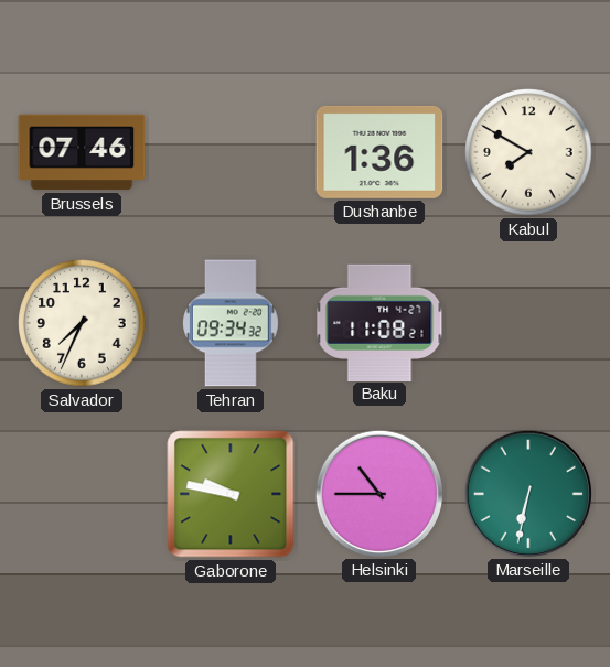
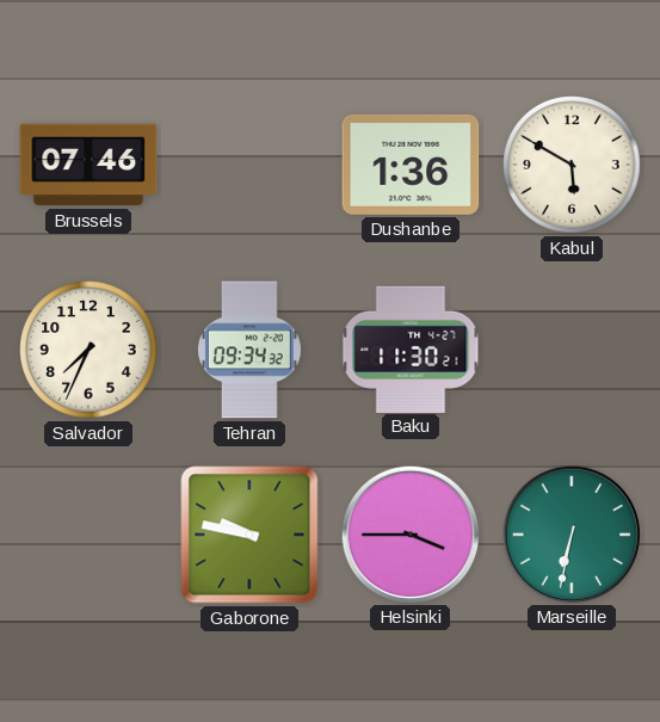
Kabul: 7:50 -> 5:50 (572, 165)
Baku: 11:08 -> 11:30 (411, 348)
Helsinki: 10:45 -> 3:45 (409, 533)
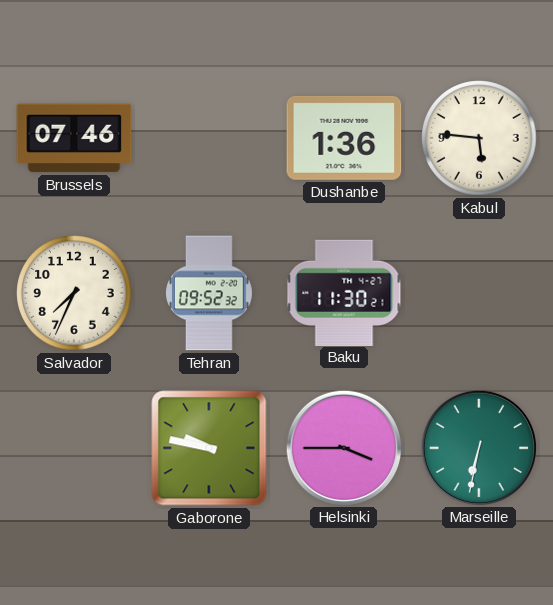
Kabul: 5:50 -> 5:46 (479, 138)
Tehran: 09:34 -> 09:52 (210, 293)
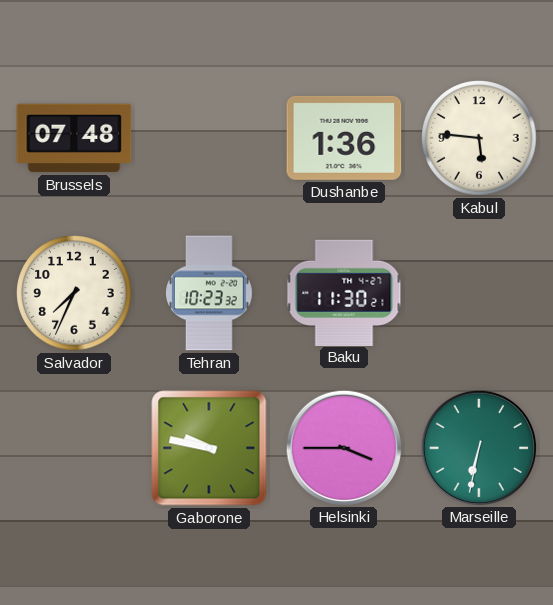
Brussels: 07:46 -> 07:48 (74, 138)
Tehran: 09:52 -> 10:23 (210, 293)
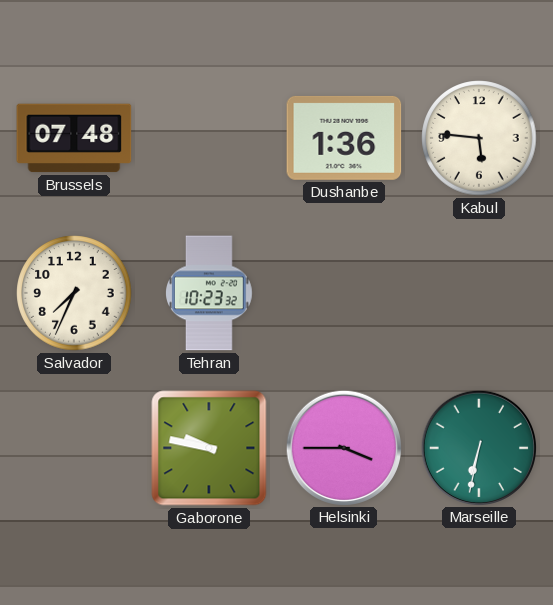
Baku: 11:30 -> none (344, 292)
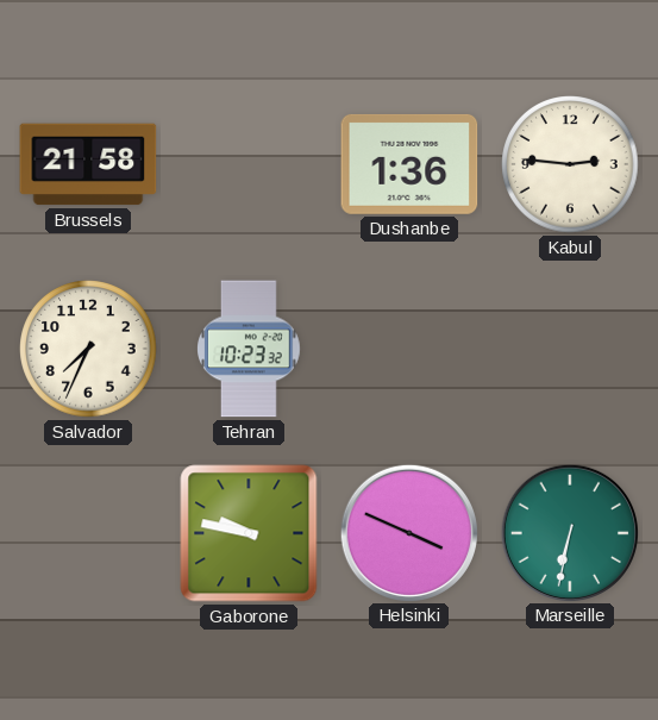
Brussels: 07:48 -> 21:58 (88, 164)
Kabul: 5:46 -> 2:46 (570, 164)
Helsinki: 3:45 -> 3:49 (408, 532)
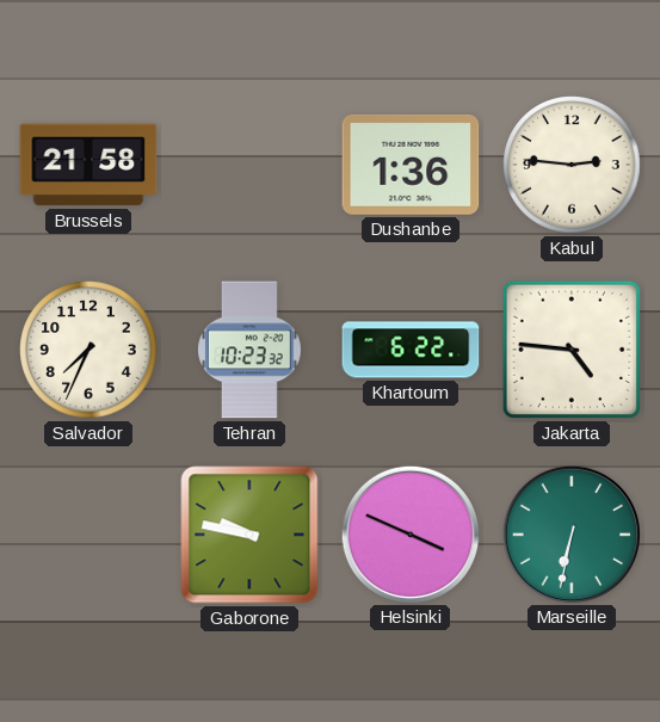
Khartoum: none -> 6:22 (411, 350)
Jakarta: none -> 4:46 (572, 350)
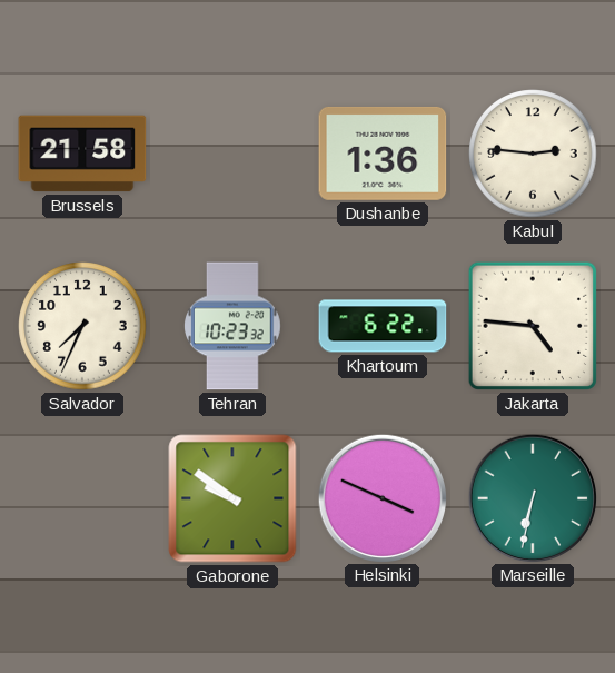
Gaborone: 9:47 -> 9:51 (232, 498)
